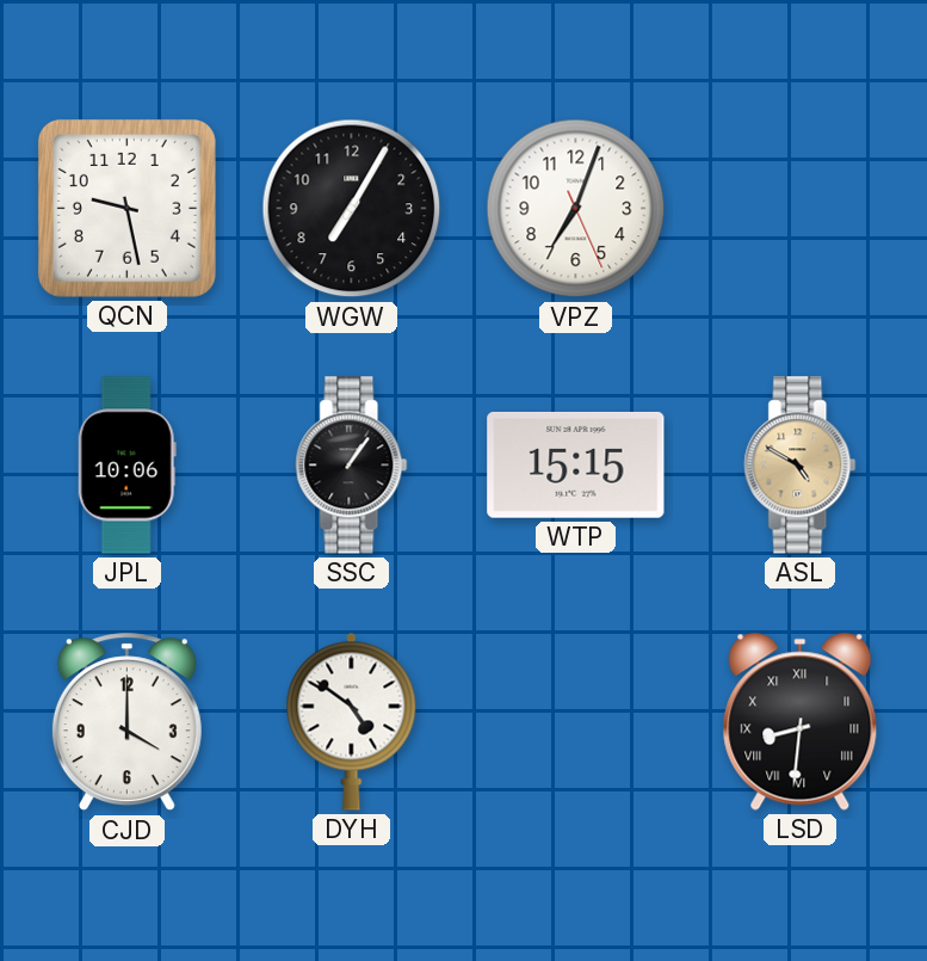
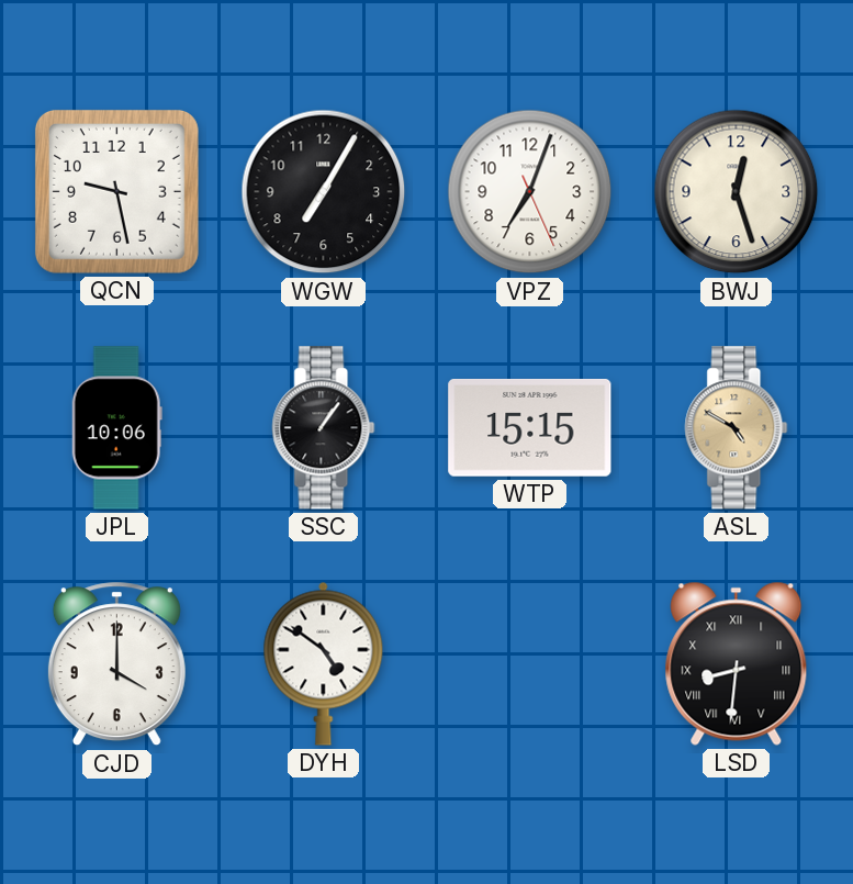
BWJ: none -> 12:27 (737, 192)
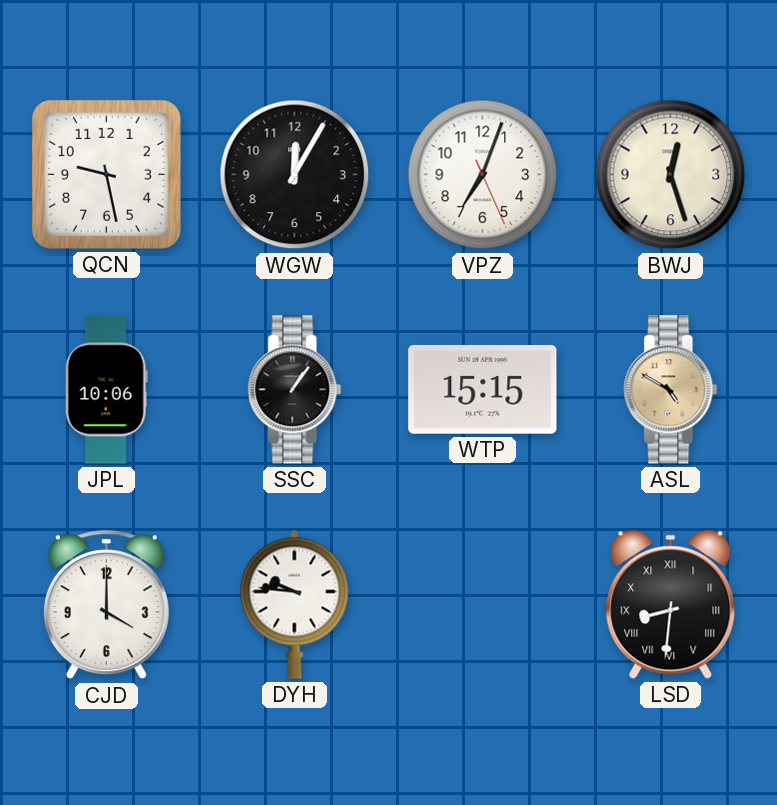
WGW: 7:05 -> 12:05 (295, 175)
DYH: 4:51 -> 9:46 (295, 604)
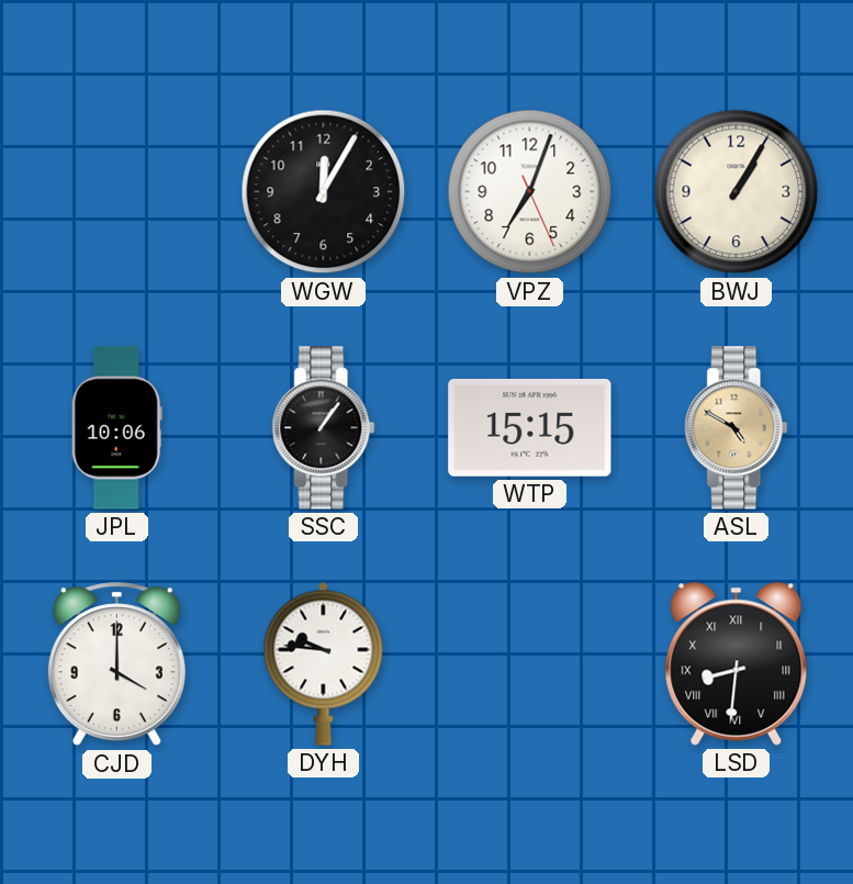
QCN: 9:28 -> none (106, 174)
BWJ: 12:27 -> 1:05 (737, 192)
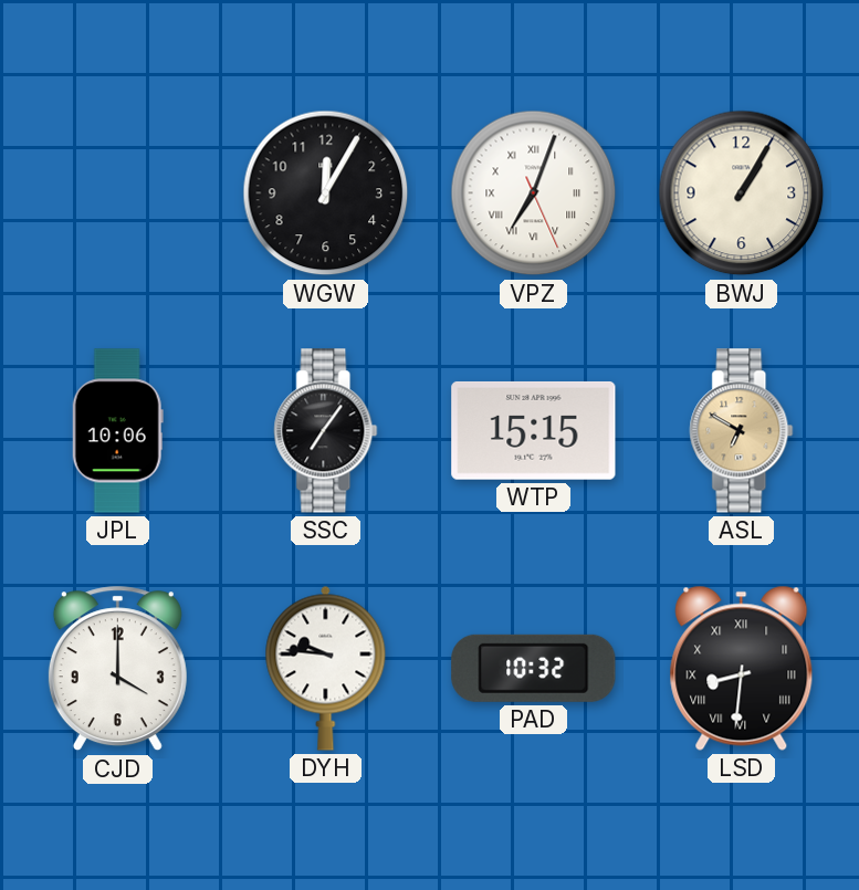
VPZ numerals: Arabic -> Roman (534, 193)
SSC: 1:06 -> 7:06 (326, 431)
ASL: 4:50 -> 6:50 (742, 431)
PAD: none -> 10:32 (534, 668)
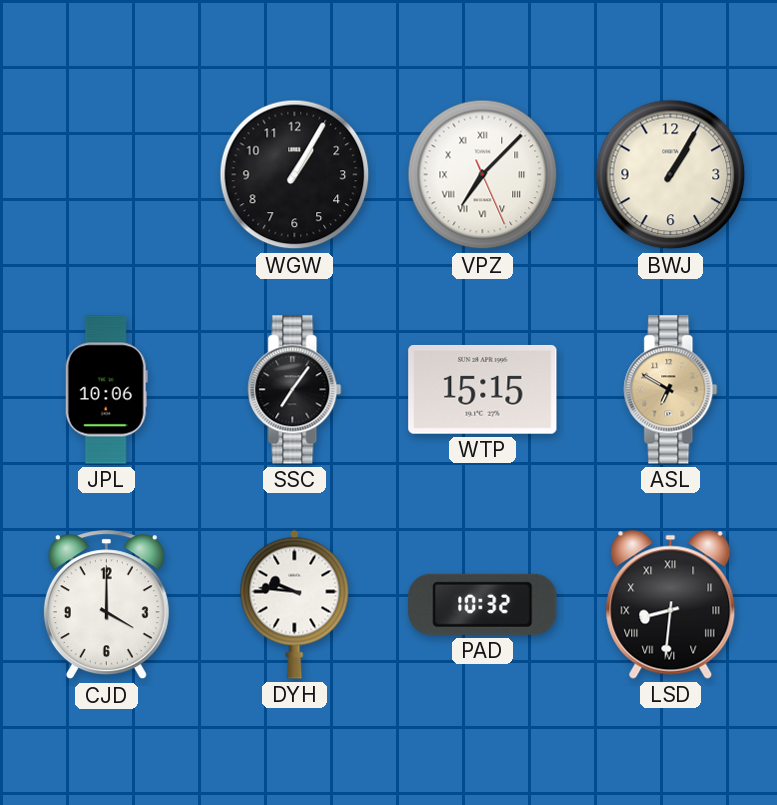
WGW: 12:05 -> 1:05 (295, 175)
VPZ: 7:03 -> 7:07 (483, 175)
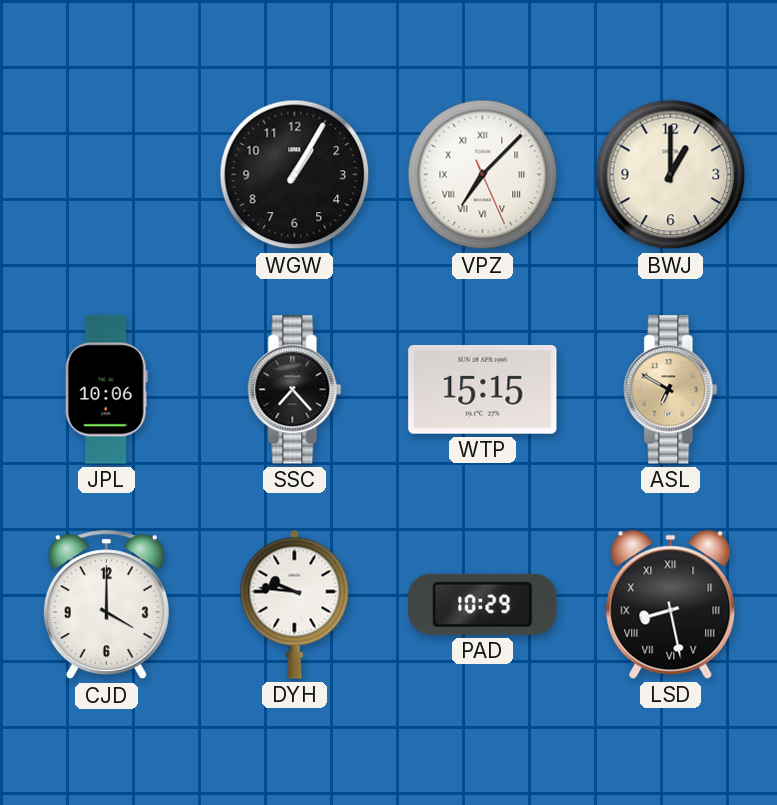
BWJ: 1:05 -> 1:00 (671, 175)
SSC: 7:06 -> 7:23 (295, 390)
PAD: 10:32 -> 10:29 (483, 604)
LSD: 8:31 -> 8:28 (671, 604)
